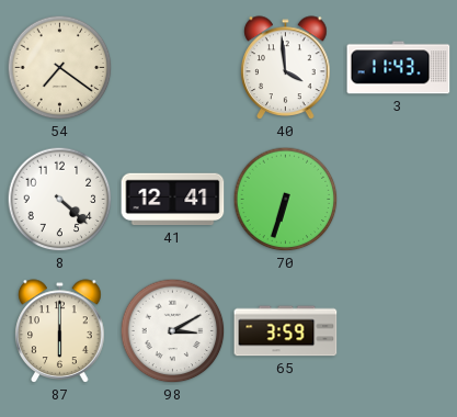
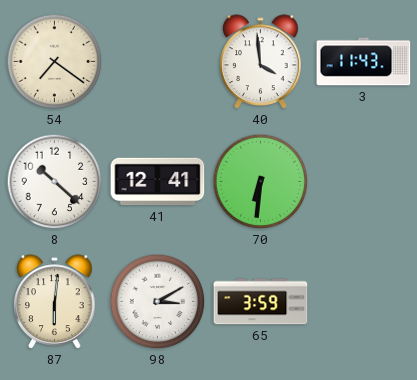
8: 4:22 -> 10:22 (55, 182)
70: 6:33 -> 6:31 (261, 182)
87: 6:00 -> 6:01 (55, 302)
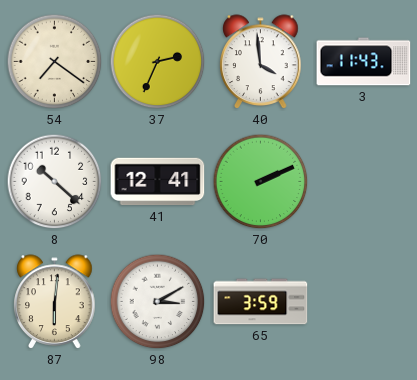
37: none -> 2:34 (158, 62)
70: 6:31 -> 2:11 (261, 182)
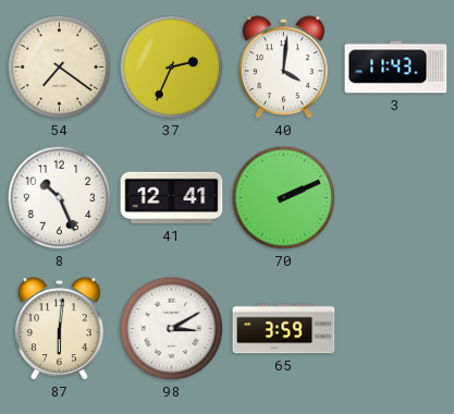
40: 3:59 -> 4:01 (284, 68)
8: 10:22 -> 10:26 (60, 198)
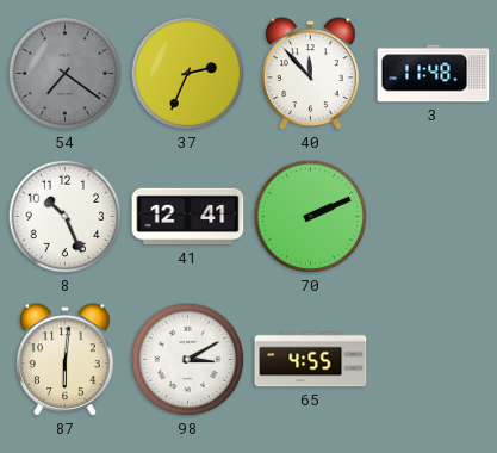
54 dial: cream -> grey (66, 74)
40: 4:01 -> 11:53 (311, 74)
3: 11:43 -> 11:48 (434, 74)
65: 3:59 -> 4:55 (311, 360)
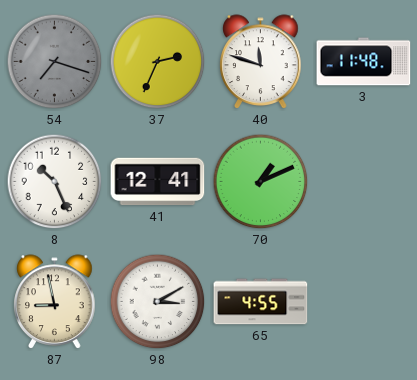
54: 7:21 -> 7:18 (55, 62)
40: 11:53 -> 11:48 (261, 62)
70: 2:11 -> 1:11 (261, 182)
87: 6:01 -> 8:58 (55, 302)
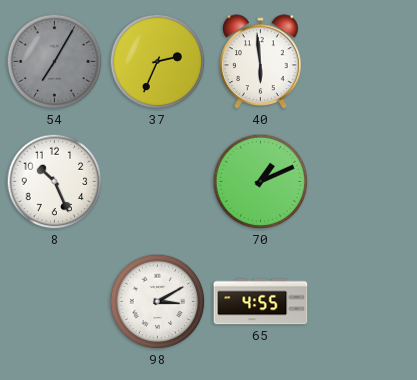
54: 7:18 -> 7:05 (55, 62)
40: 11:48 -> 5:59 (261, 62)
3: 11:48 -> none (364, 62)
41: 12:41 -> none (158, 182)
87: 8:58 -> none (55, 302)
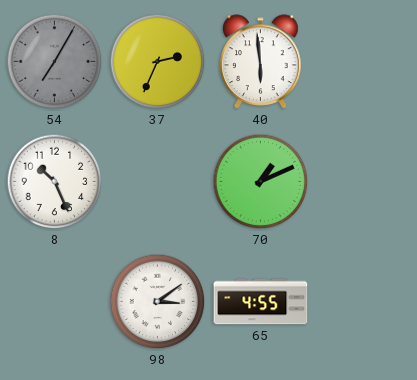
98: 3:10 -> 3:09 (158, 302)
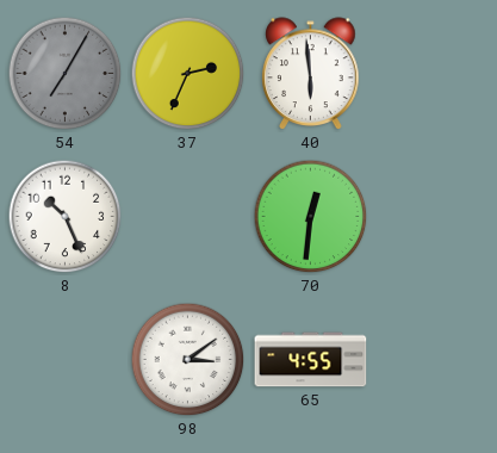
70: 1:11 -> 12:31 (311, 217)
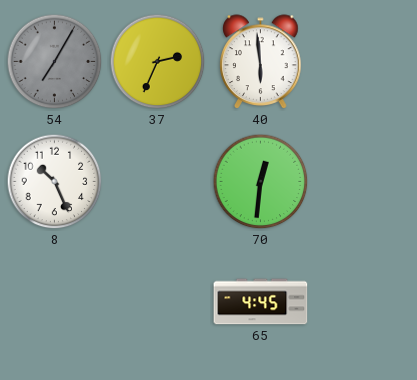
98: 3:09 -> none (188, 360)
65: 4:55 -> 4:45 (261, 302)
